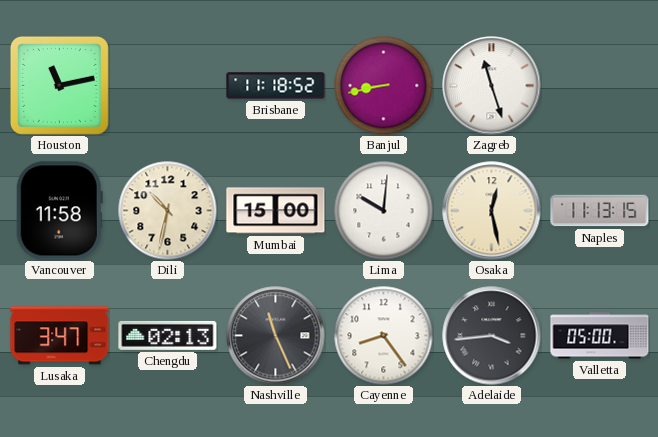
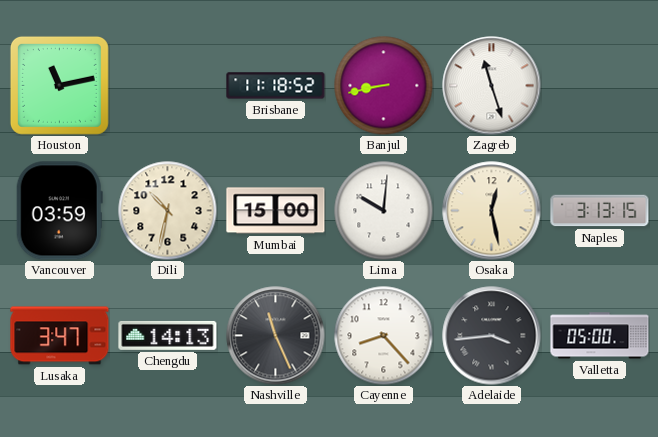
Vancouver: 11:58 -> 03:59 (59, 211)
Naples: 11:13 -> 3:13 (600, 211)
Chengdu: 02:13 -> 14:13 (168, 335)
Cayenne: 8:24 -> 8:23 (384, 336)
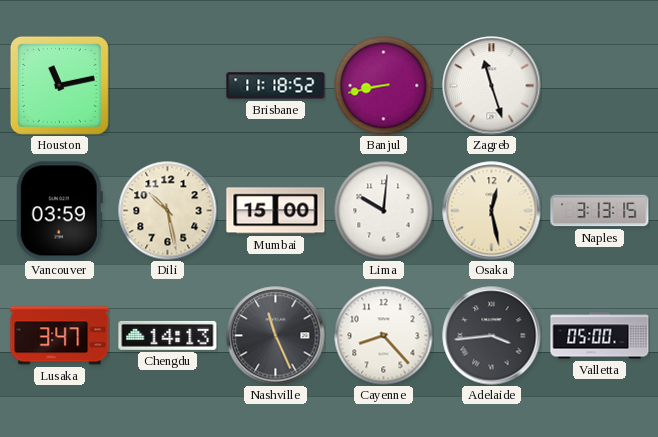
Dili: 10:32 -> 10:28 (168, 211)
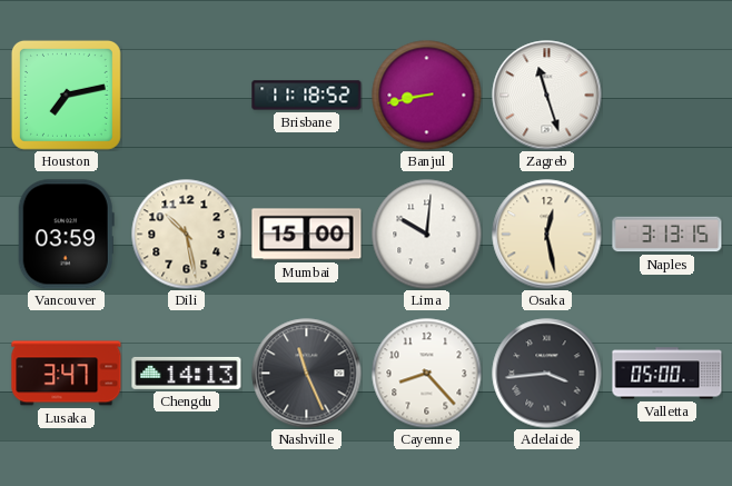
Houston: 11:13 -> 7:13 (66, 95)
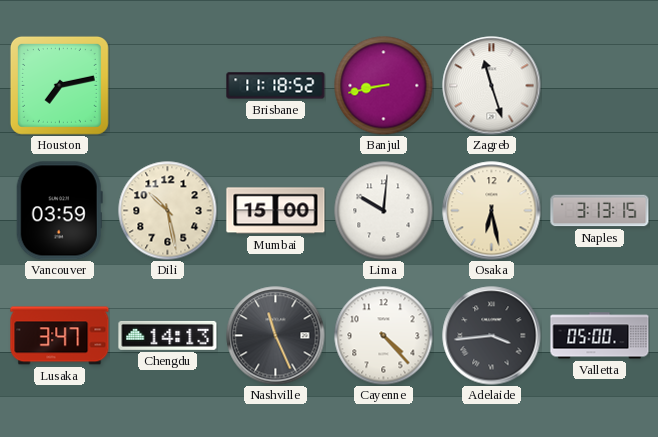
Osaka: 12:28 -> 6:28 (492, 211)
Cayenne: 8:23 -> 4:23 (384, 336)
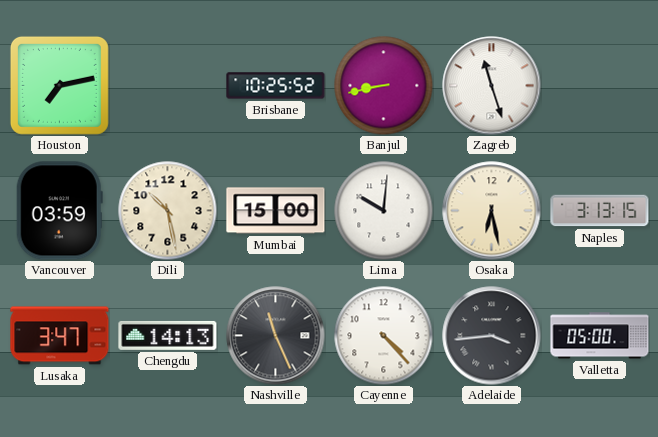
Brisbane: 11:18 -> 10:25 (276, 86)
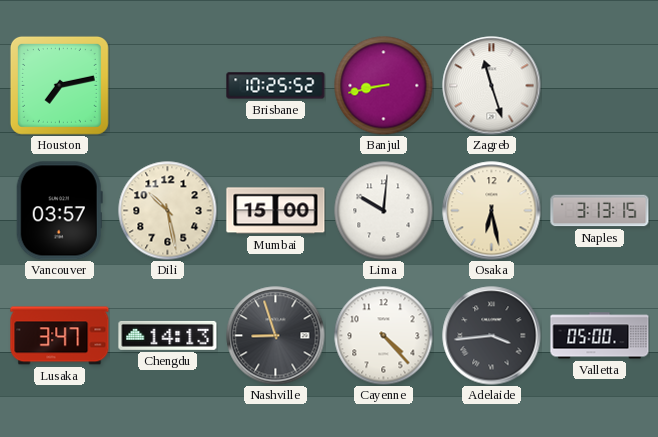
Vancouver: 03:59 -> 03:57 (59, 211)
Nashville: 11:26 -> 8:57 (276, 336)
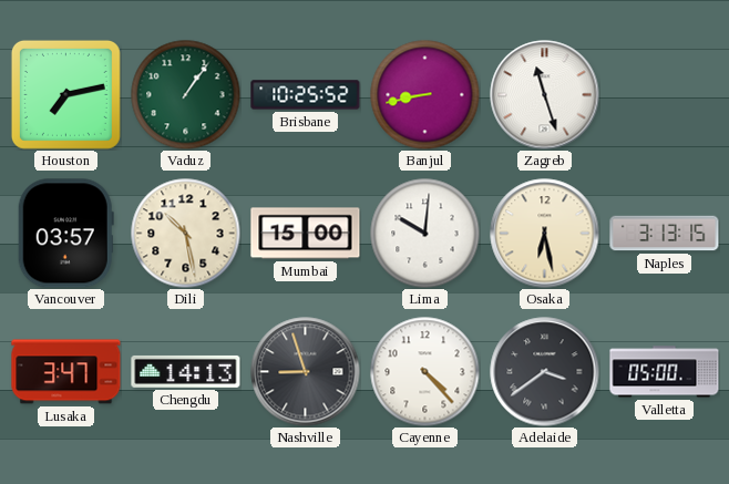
Vaduz: none -> 1:06 (186, 95)
Adelaide: 3:44 -> 3:39 (545, 372)
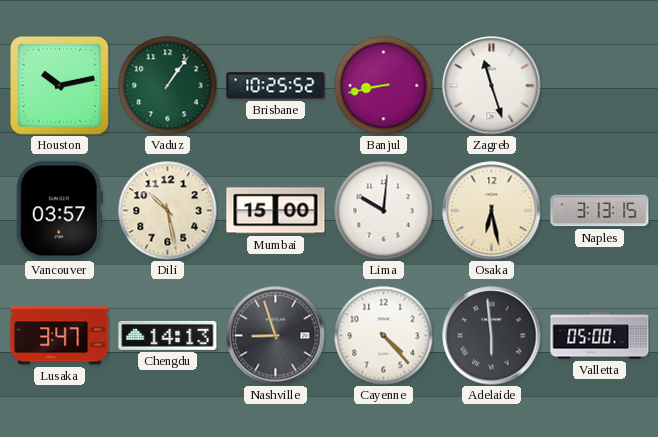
Houston: 7:13 -> 10:13 (59, 85)
Adelaide: 3:39 -> 5:59 (492, 336)
